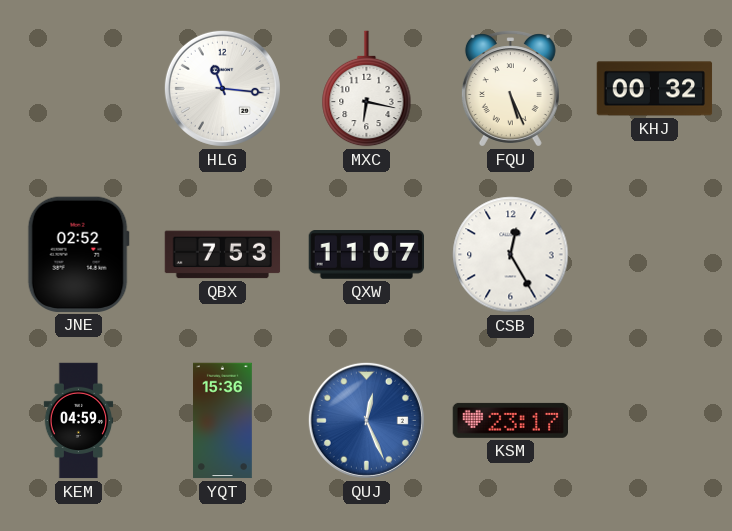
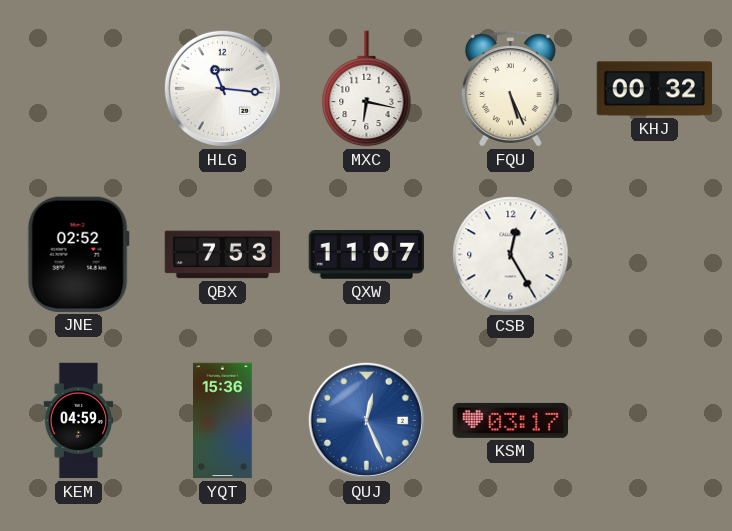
KSM: 23:17 -> 03:17 (511, 420)
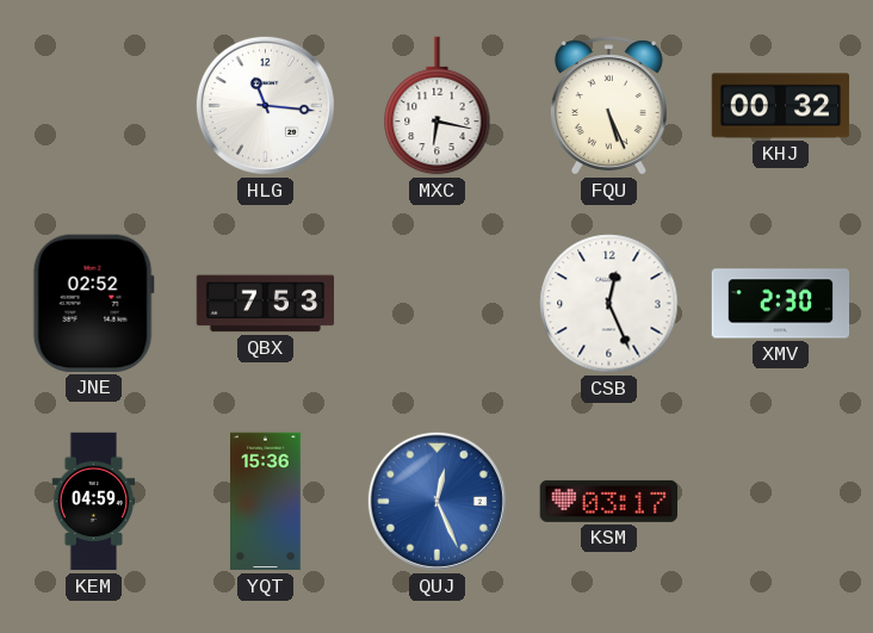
QXW: 11:07 -> none (366, 255)
CSB: 12:25 -> 12:26 (609, 304)
XMV: none -> 2:30 (781, 304)
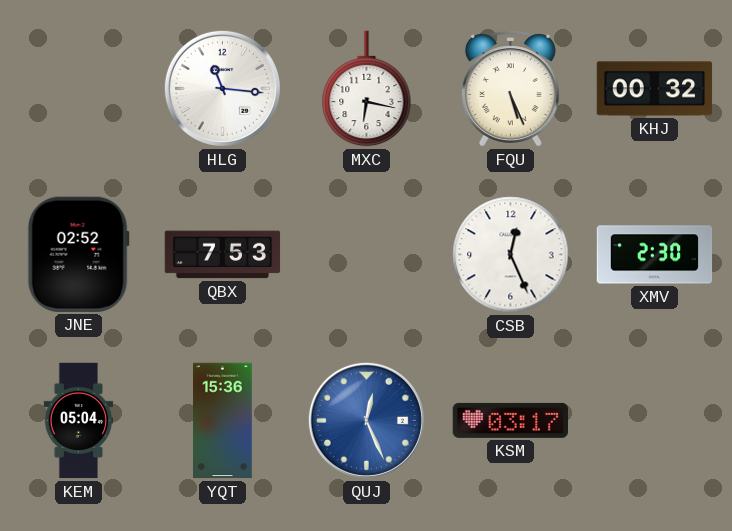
KEM: 04:59 -> 05:04 (79, 421)
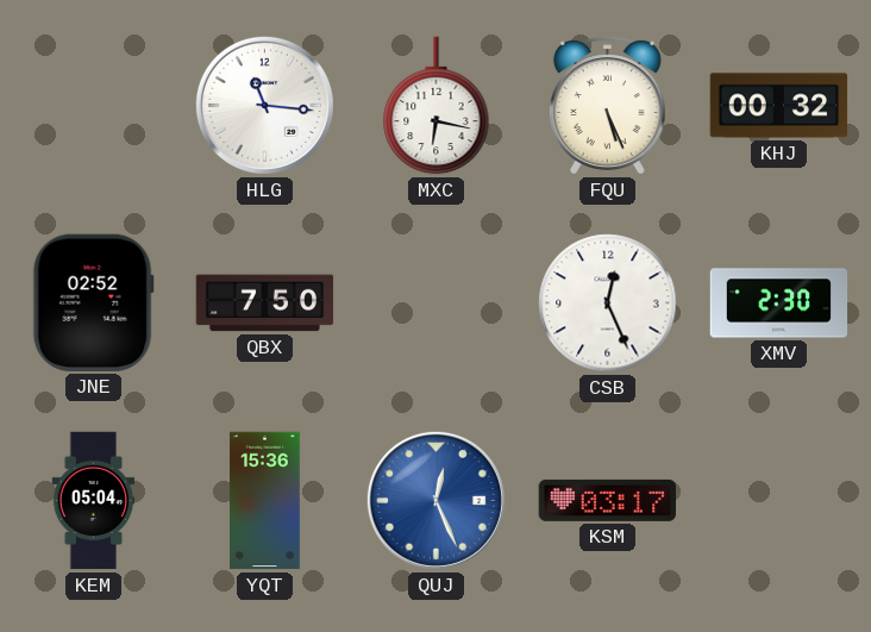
QBX: 7:53 -> 7:50 (265, 304)
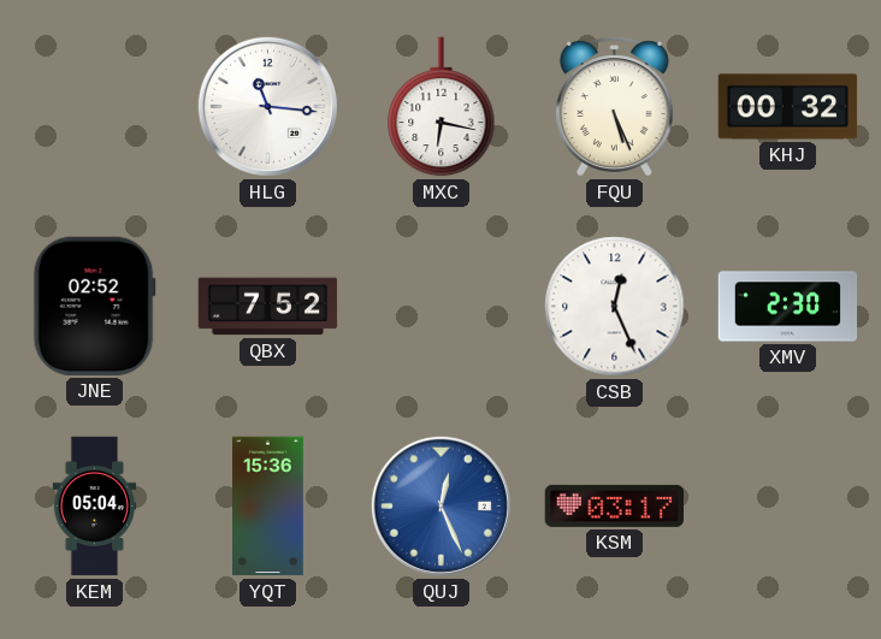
QBX: 7:50 -> 7:52 (268, 307)
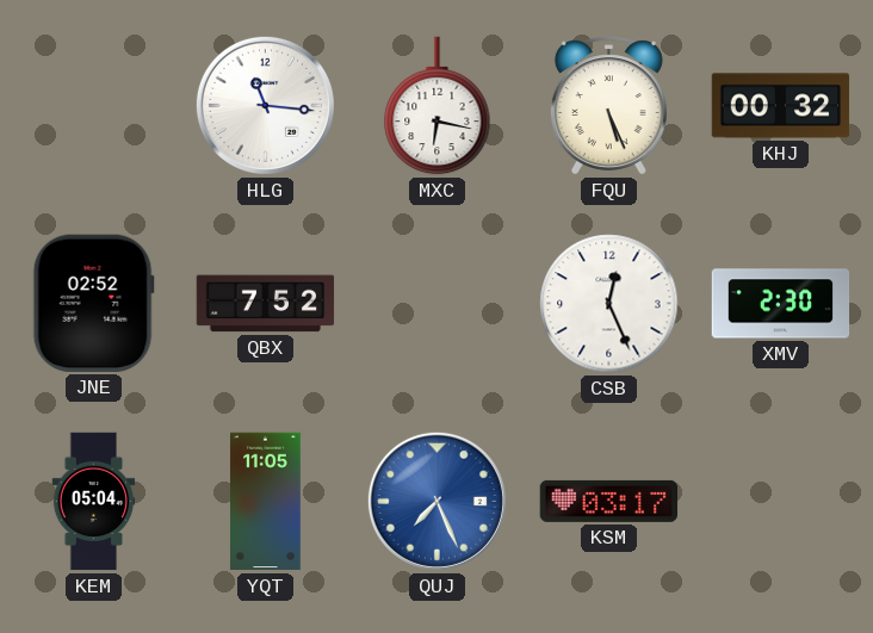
YQT: 15:36 -> 11:05 (266, 502)
QUJ: 12:26 -> 7:26 (436, 501)
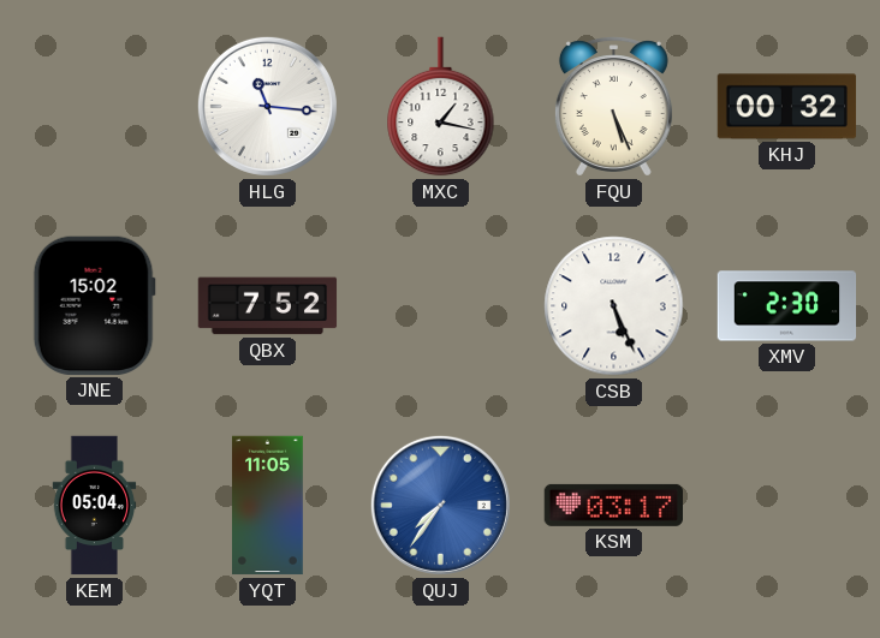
MXC: 6:17 -> 1:17 (441, 107)
JNE: 02:52 -> 15:02 (94, 305)
CSB: 12:26 -> 5:26 (614, 306)
QUJ: 7:26 -> 7:36 (440, 505)
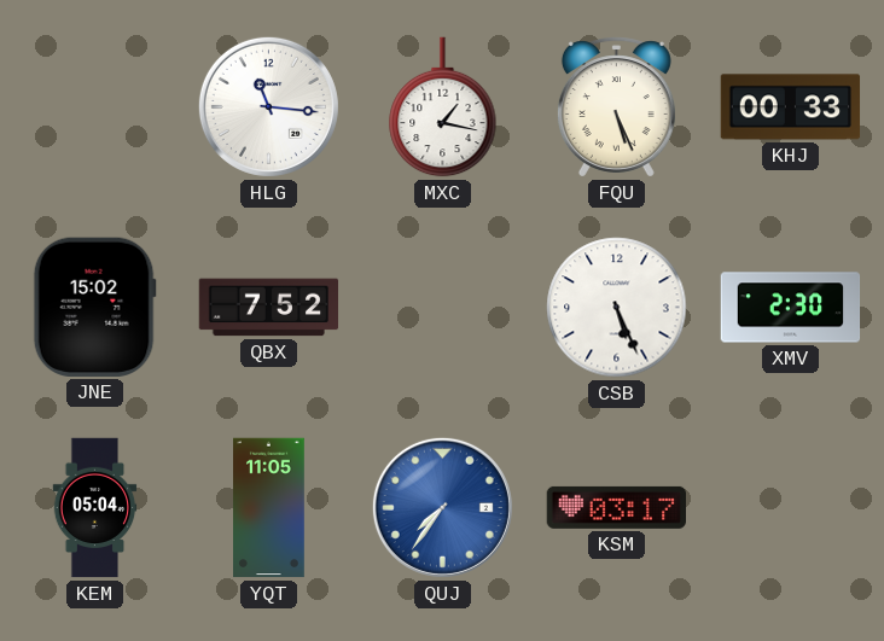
KHJ: 00:32 -> 00:33 (791, 107)
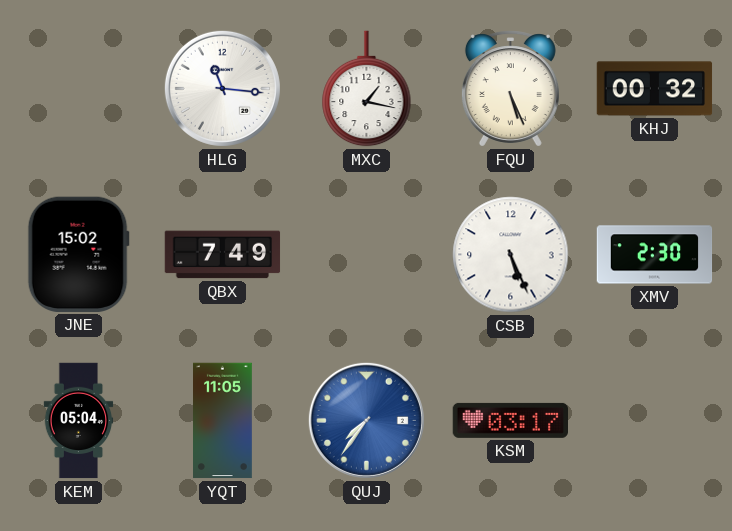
KHJ: 00:33 -> 00:32 (655, 89)
QBX: 7:52 -> 7:49 (223, 255)
